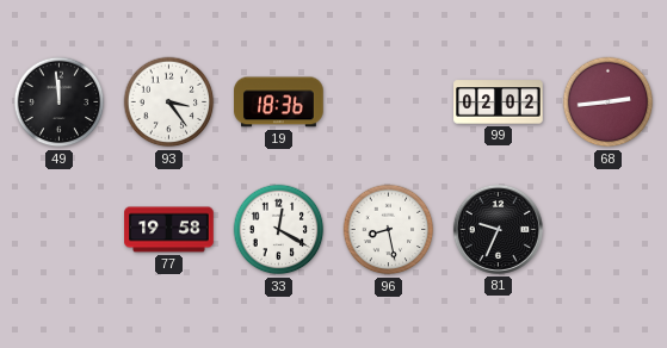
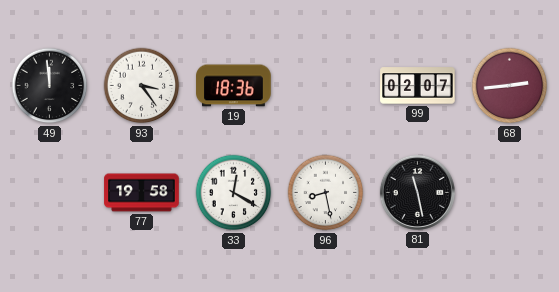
99: 02:02 -> 02:07 (418, 86)
81: 9:34 -> 11:28 (417, 192)
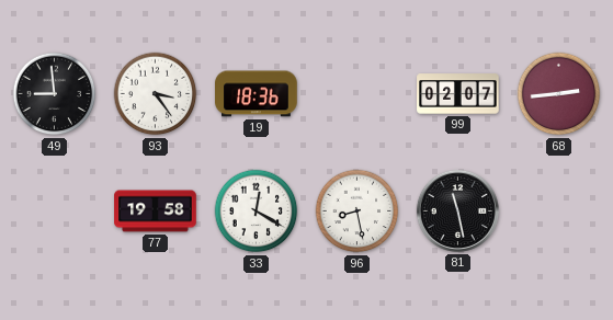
49: 11:59 -> 8:59 (55, 94)
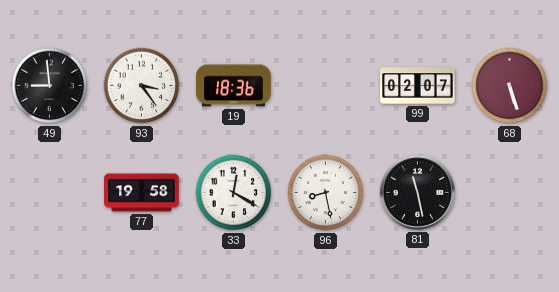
68: 2:44 -> 5:27 (510, 86)
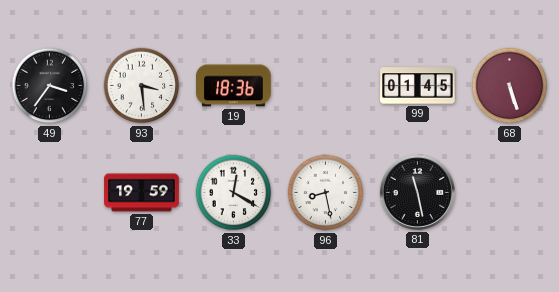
49: 8:59 -> 3:36 (50, 86)
93: 3:24 -> 3:29 (142, 86)
99: 02:07 -> 01:45 (418, 86)
77: 19:58 -> 19:59 (142, 193)
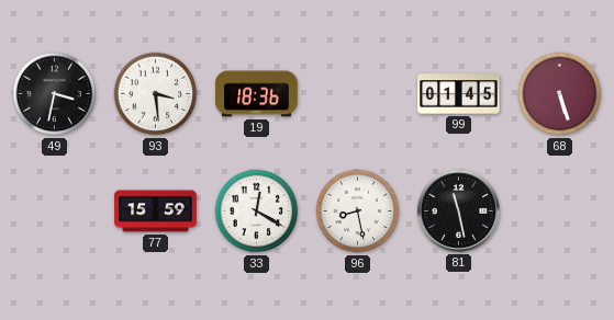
49: 3:36 -> 3:32 (55, 94)
77: 19:59 -> 15:59 (156, 212)
